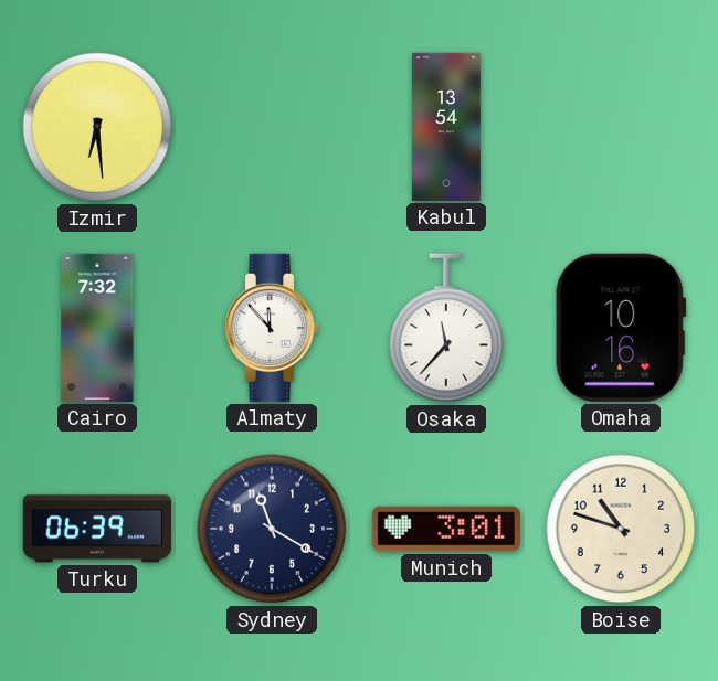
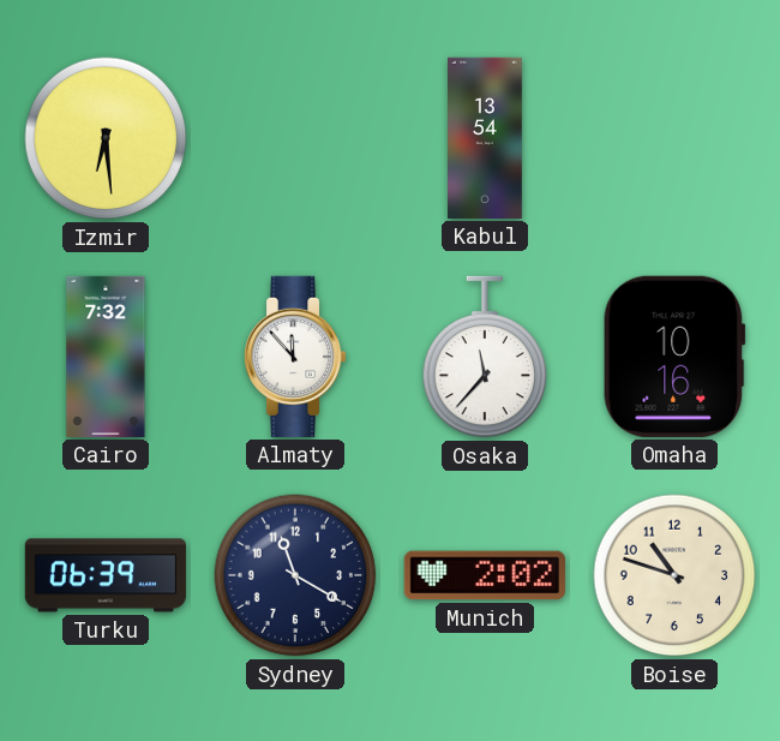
Munich: 3:01 -> 2:02 (485, 575)
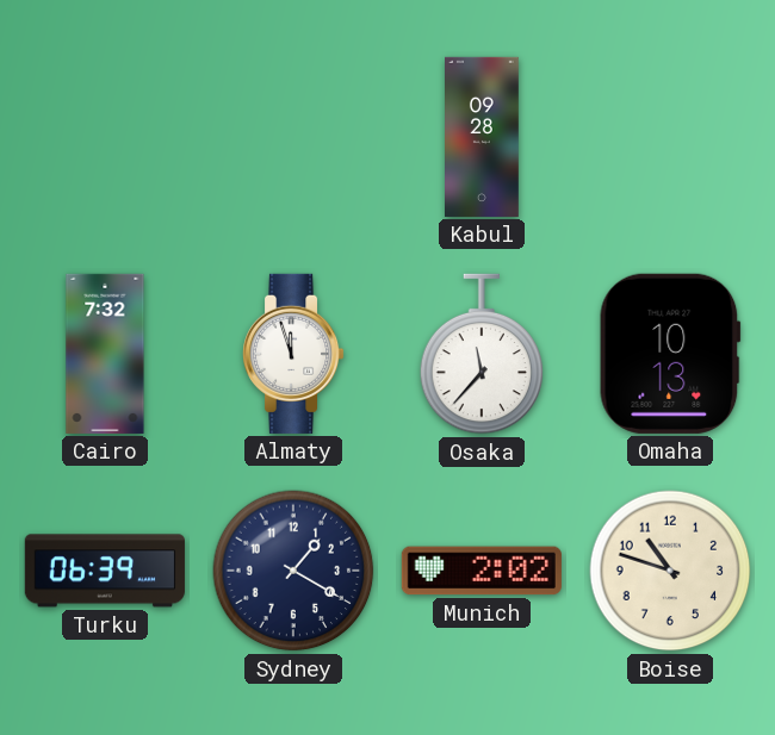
Izmir: 6:29 -> none (106, 138)
Kabul: 13:54 -> 09:28 (483, 137)
Almaty: 11:53 -> 11:57 (294, 354)
Omaha: 10:16 -> 10:13 (670, 354)
Sydney: 11:20 -> 1:20 (293, 571)
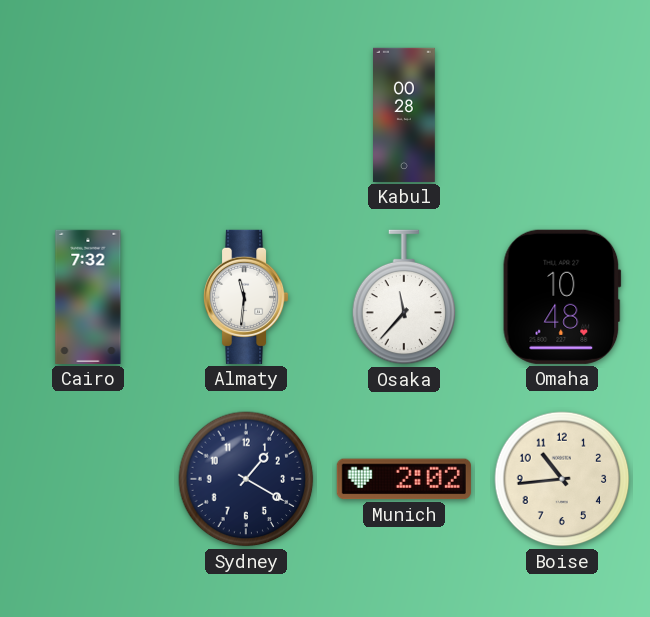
Kabul: 09:28 -> 00:28 (405, 115)
Almaty: 11:57 -> 11:31 (247, 297)
Omaha: 10:13 -> 10:48 (562, 297)
Turku: 06:39 -> none (105, 571)
Boise: 10:48 -> 10:44 (562, 479)
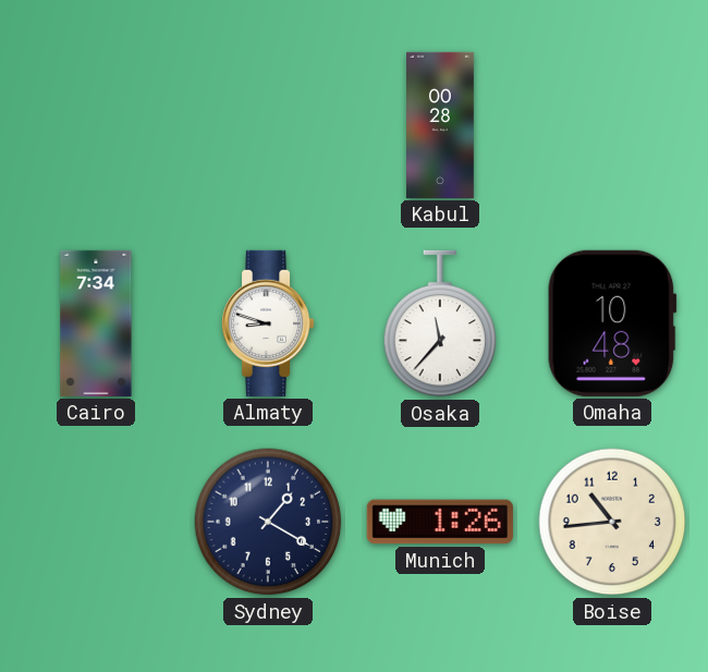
Cairo: 7:32 -> 7:34 (96, 323)
Almaty: 11:31 -> 8:48 (269, 323)
Munich: 2:02 -> 1:26 (440, 522)
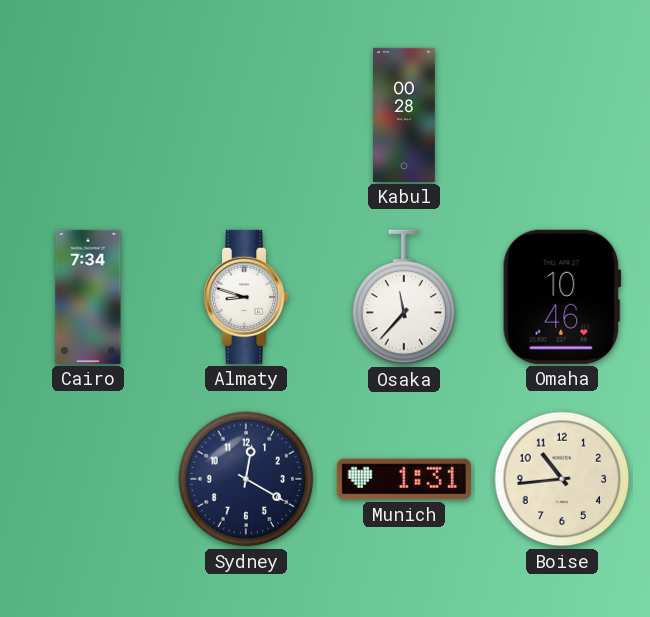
Omaha: 10:48 -> 10:46 (562, 297)
Sydney: 1:20 -> 12:20 (246, 479)
Munich: 1:26 -> 1:31 (404, 479)
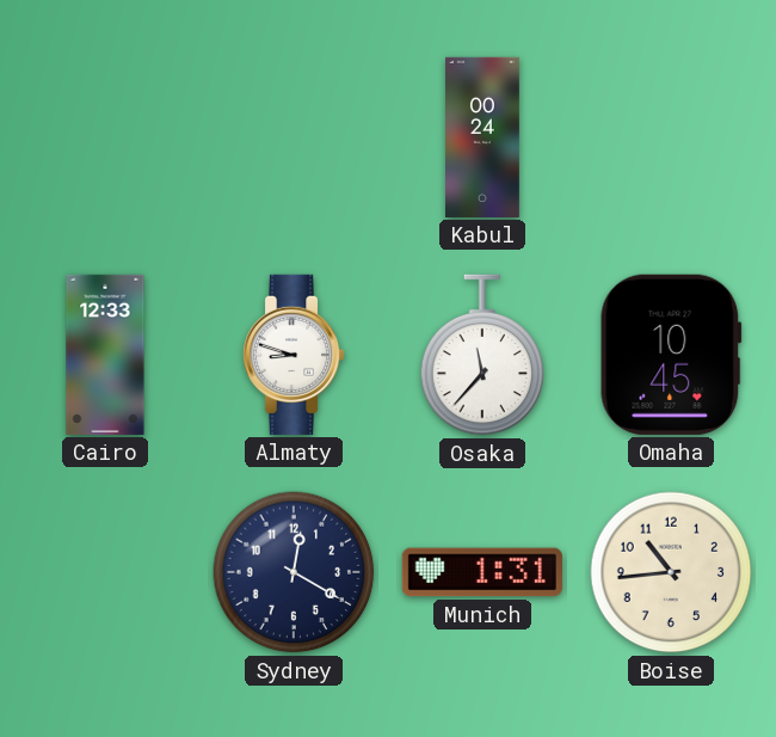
Kabul: 00:28 -> 00:24 (484, 137)
Cairo: 7:34 -> 12:33 (105, 355)
Omaha: 10:46 -> 10:45 (671, 355)
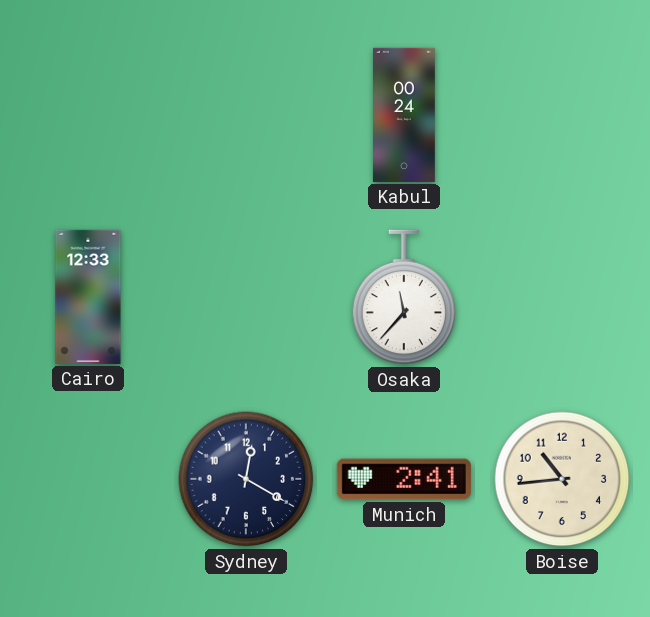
Almaty: 8:48 -> none (295, 355)
Omaha: 10:45 -> none (671, 355)
Munich: 1:31 -> 2:41 (404, 479)
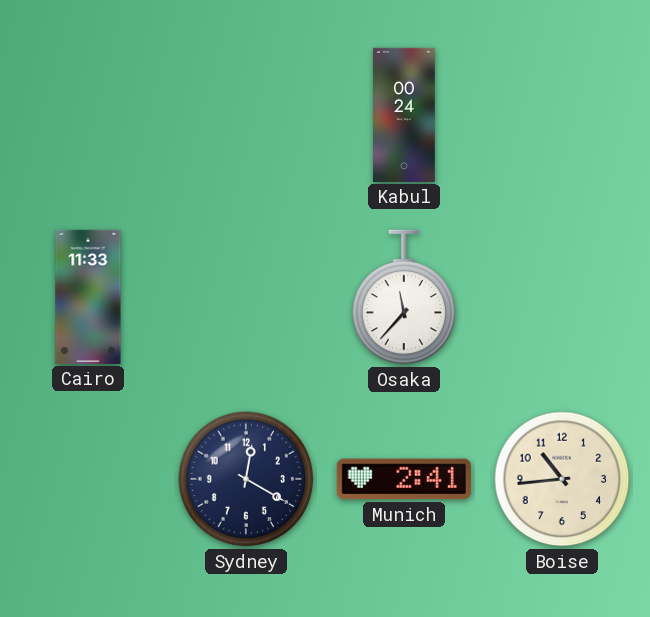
Cairo: 12:33 -> 11:33 (88, 297)
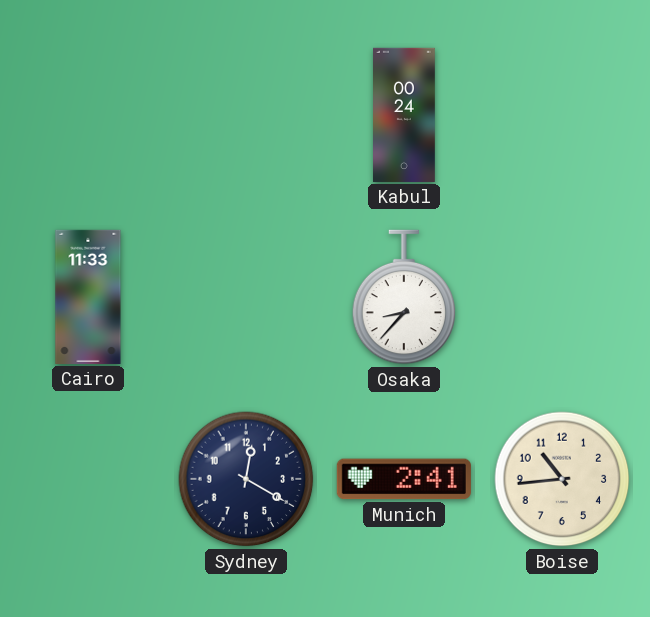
Osaka: 11:37 -> 8:37 (404, 297)
